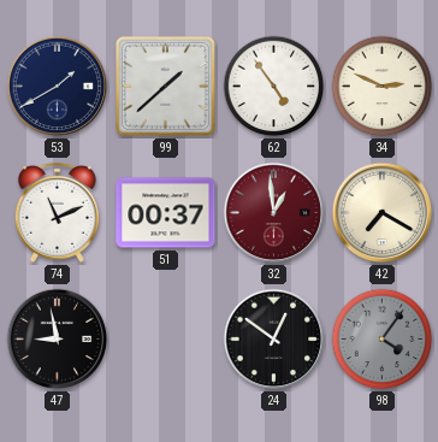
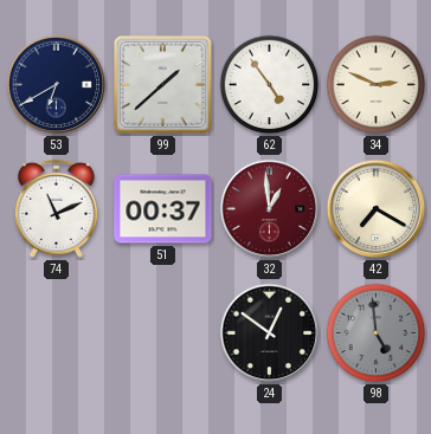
53: 1:40 -> 6:40 (57, 85)
47: 8:58 -> none (58, 340)
98: 4:06 -> 4:59 (377, 333)
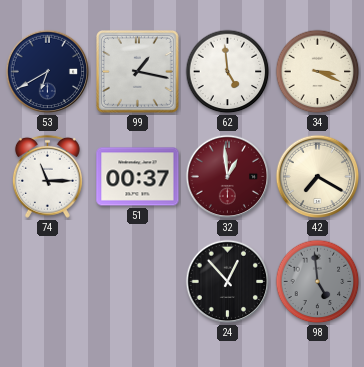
99: 1:38 -> 1:17 (138, 72)
62: 4:54 -> 4:59 (228, 72)
34: 2:49 -> 3:19 (318, 72)
74: 11:11 -> 11:15 (47, 176)
24: 12:51 -> 12:53 (228, 282)
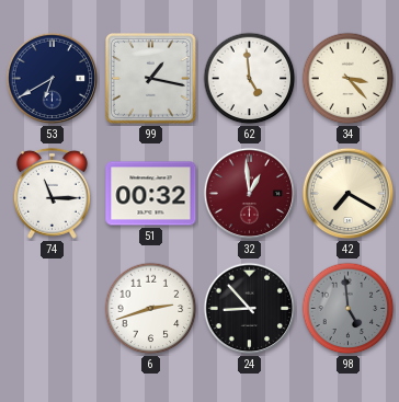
34: 3:19 -> 3:23 (349, 79)
51: 00:37 -> 00:32 (151, 194)
6: none -> 2:42 (151, 309)
24: 12:53 -> 8:53 (250, 309)
